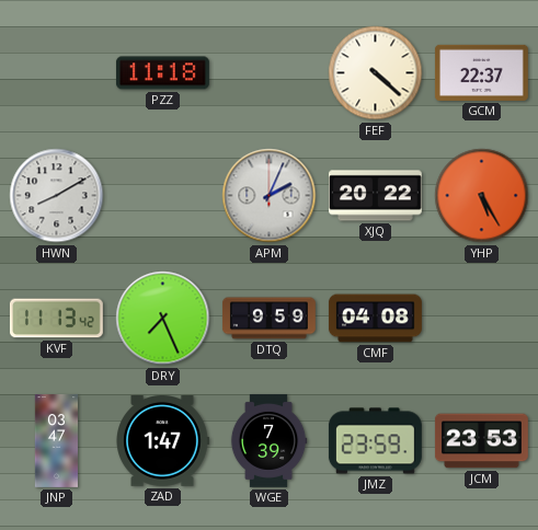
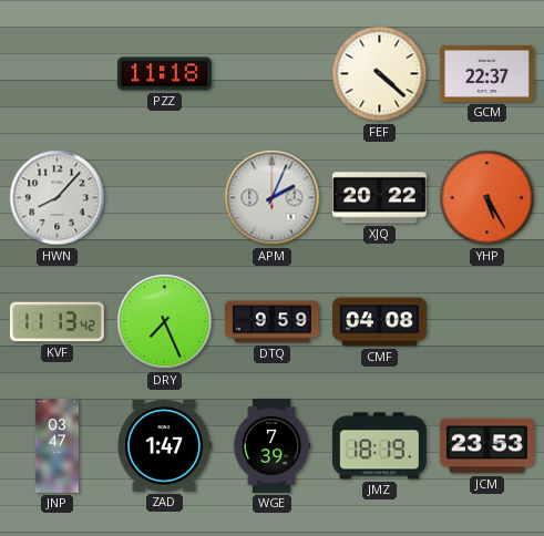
HWN: 8:10 -> 8:07 (58, 198)
JMZ: 23:59 -> 18:19 (379, 446)
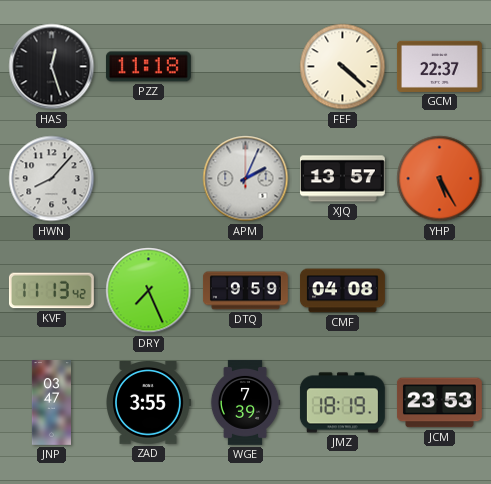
HAS: none -> 12:27 (52, 67)
XJQ: 20:22 -> 13:57 (342, 179)
ZAD: 1:47 -> 3:55 (149, 403)
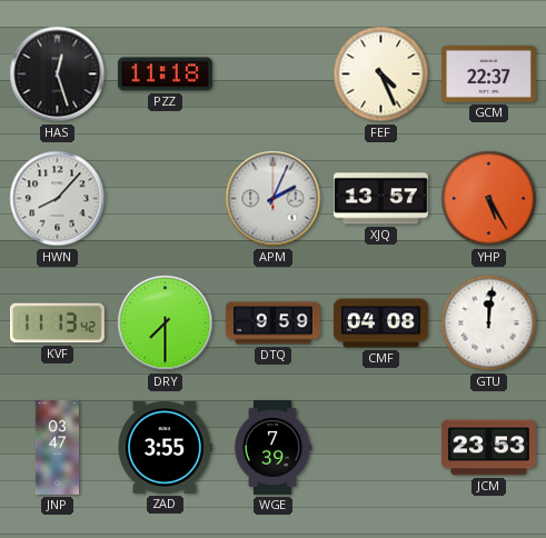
FEF: 4:22 -> 4:26 (381, 74)
DRY: 7:26 -> 7:30 (166, 323)
GTU: none -> 12:01 (489, 323)
JMZ: 18:19 -> none (342, 403)
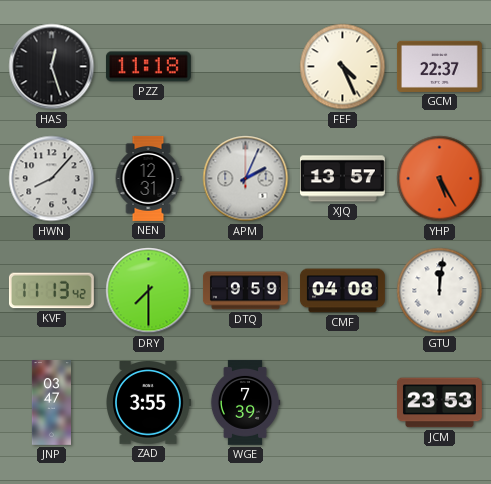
NEN: none -> 12:31 (148, 178)
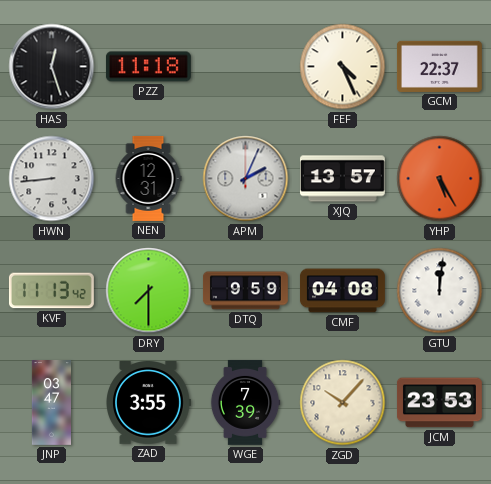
HWN: 8:07 -> 8:44 (52, 179)
ZGD: none -> 10:07 (343, 403)
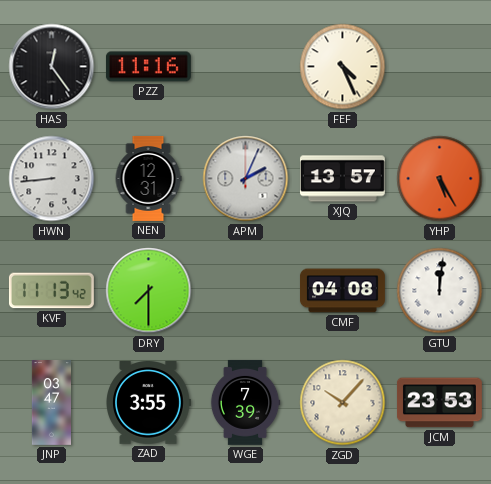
HAS: 12:27 -> 12:24 (52, 67)
PZZ: 11:18 -> 11:16 (148, 67)
GCM: 22:37 -> none (439, 66)
DTQ: 9:59 -> none (245, 291)
